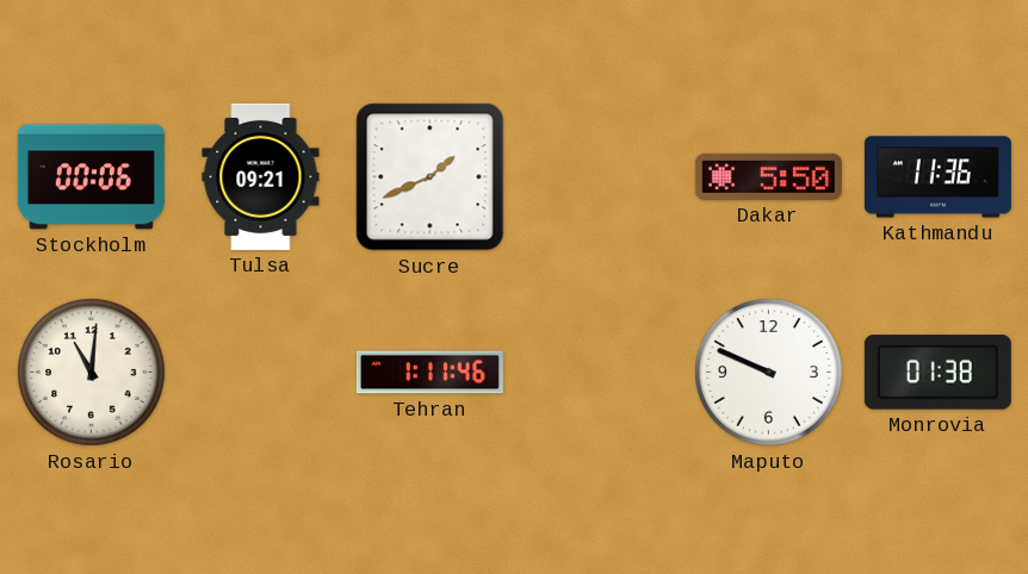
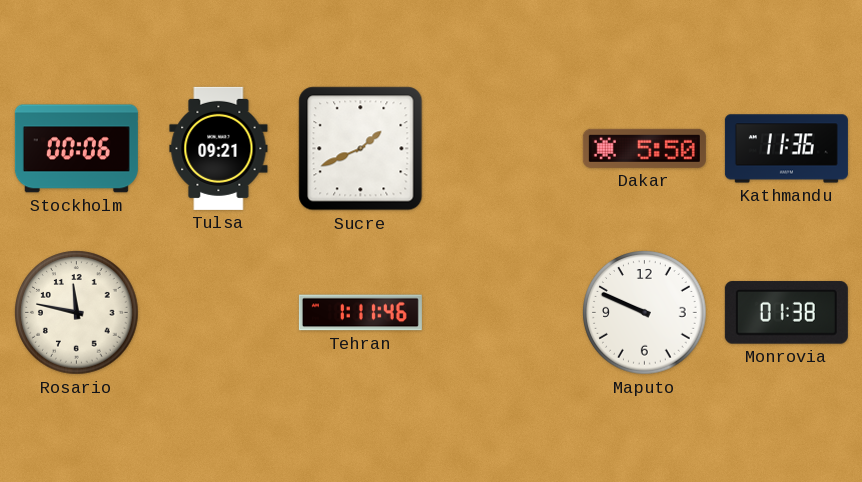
Rosario: 11:01 -> 11:47 (77, 313)
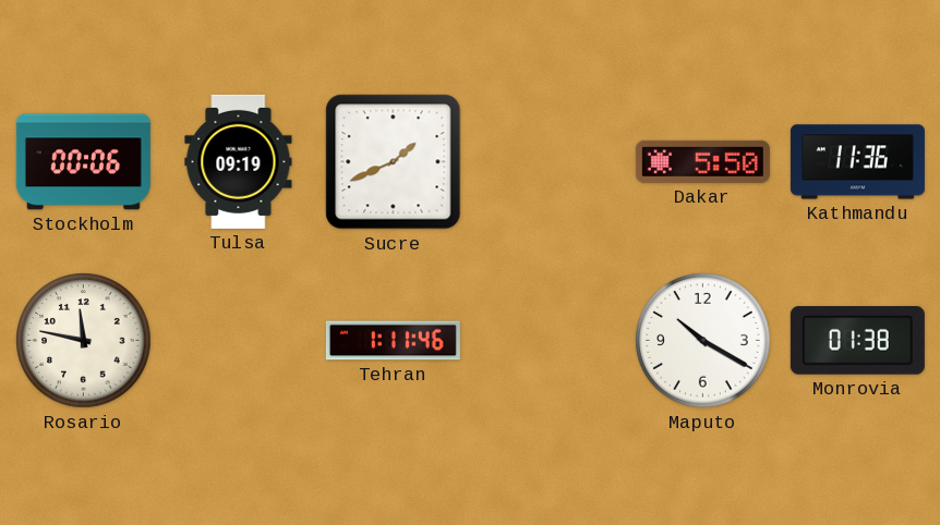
Tulsa: 09:21 -> 09:19 (239, 161)
Maputo: 9:49 -> 10:20 (703, 341)
